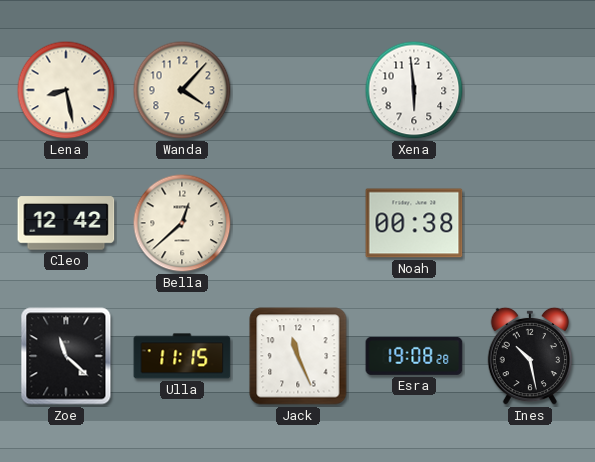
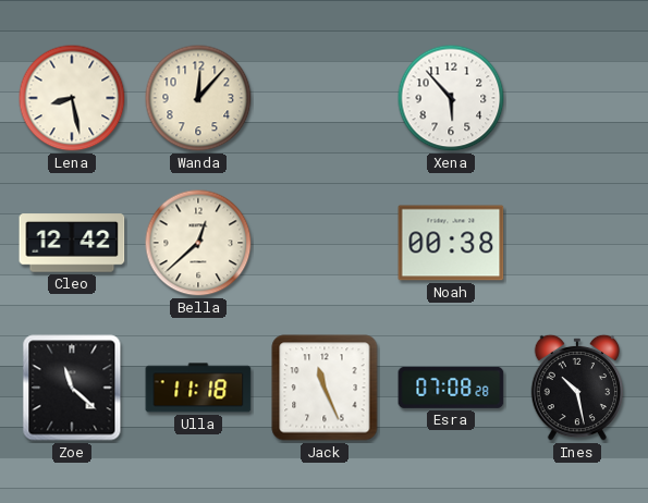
Wanda: 4:07 -> 12:07 (198, 98)
Xena: 5:59 -> 5:53 (451, 98)
Ulla: 11:15 -> 11:18 (198, 388)
Esra: 19:08 -> 07:08 (451, 388)
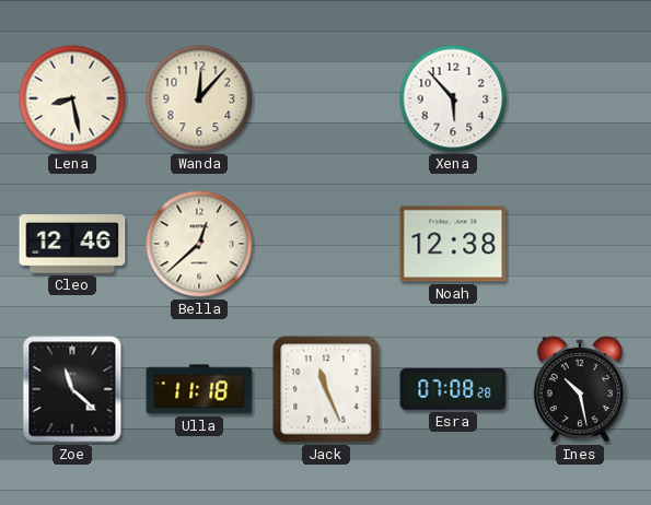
Cleo: 12:42 -> 12:46 (72, 244)
Noah: 00:38 -> 12:38 (453, 244)
